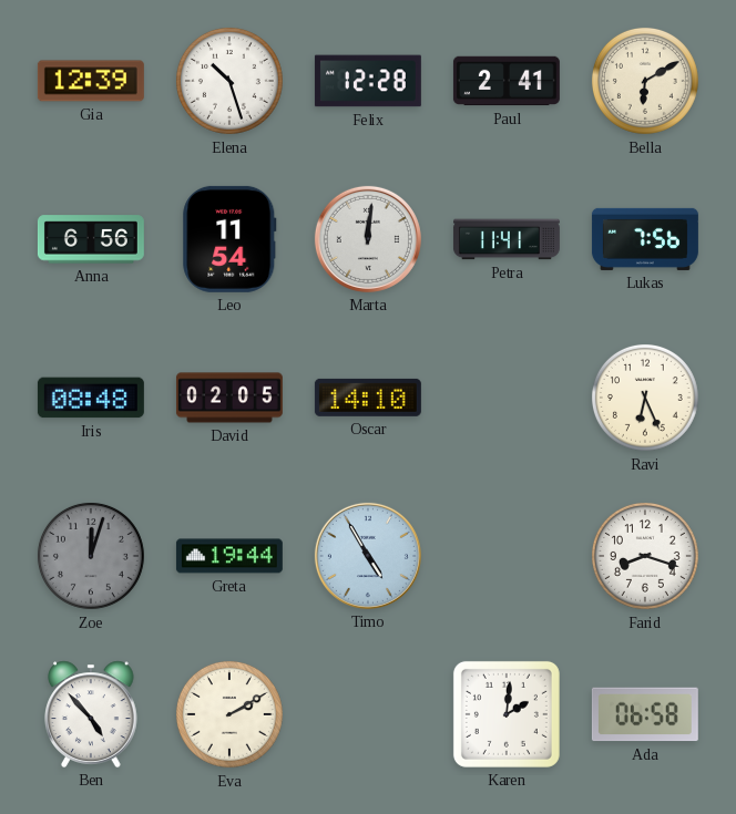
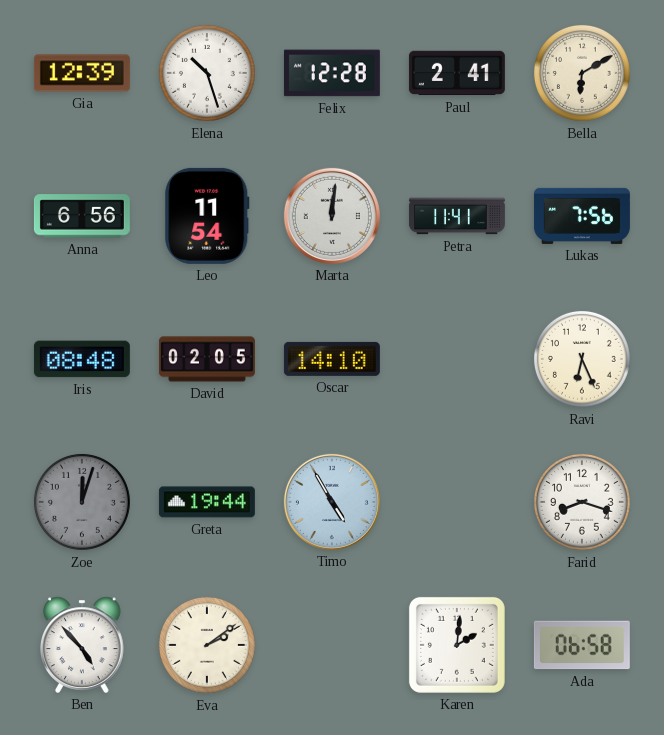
Eva: 2:10 -> 2:09 (207, 645)
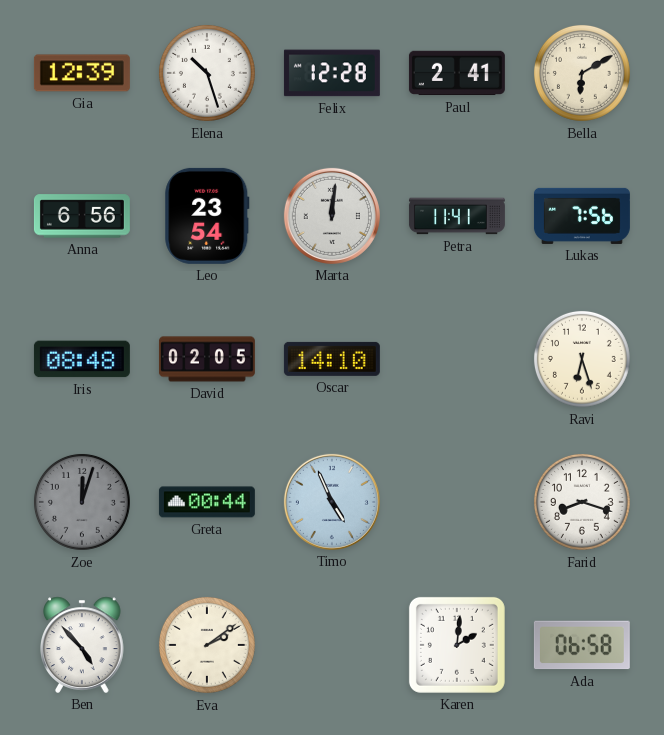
Leo: 11:54 -> 23:54 (207, 216)
Ravi: 6:26 -> 6:27 (582, 359)
Greta: 19:44 -> 00:44 (207, 502)
Timo: 4:55 -> 4:56 (332, 502)
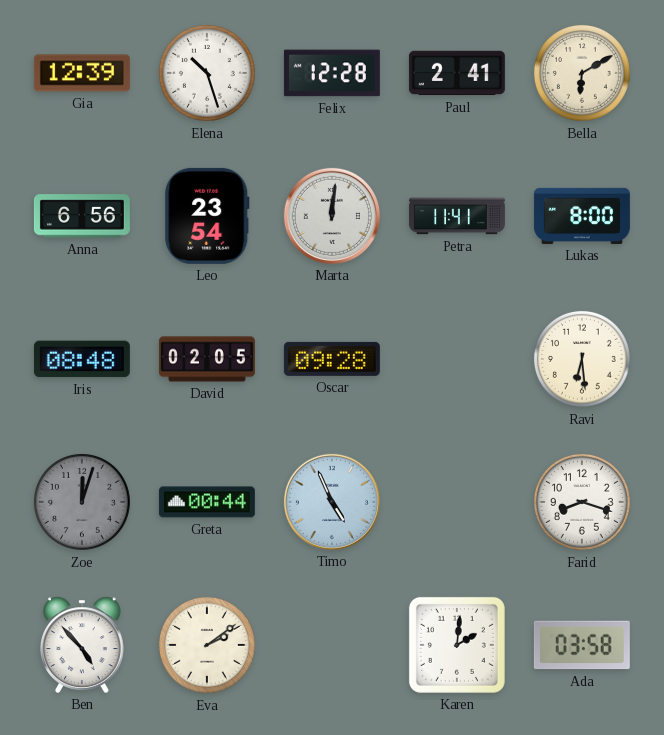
Lukas: 7:56 -> 8:00 (582, 216)
Oscar: 14:10 -> 09:28 (332, 359)
Ravi: 6:27 -> 6:29 (582, 359)
Ada: 06:58 -> 03:58 (582, 645)
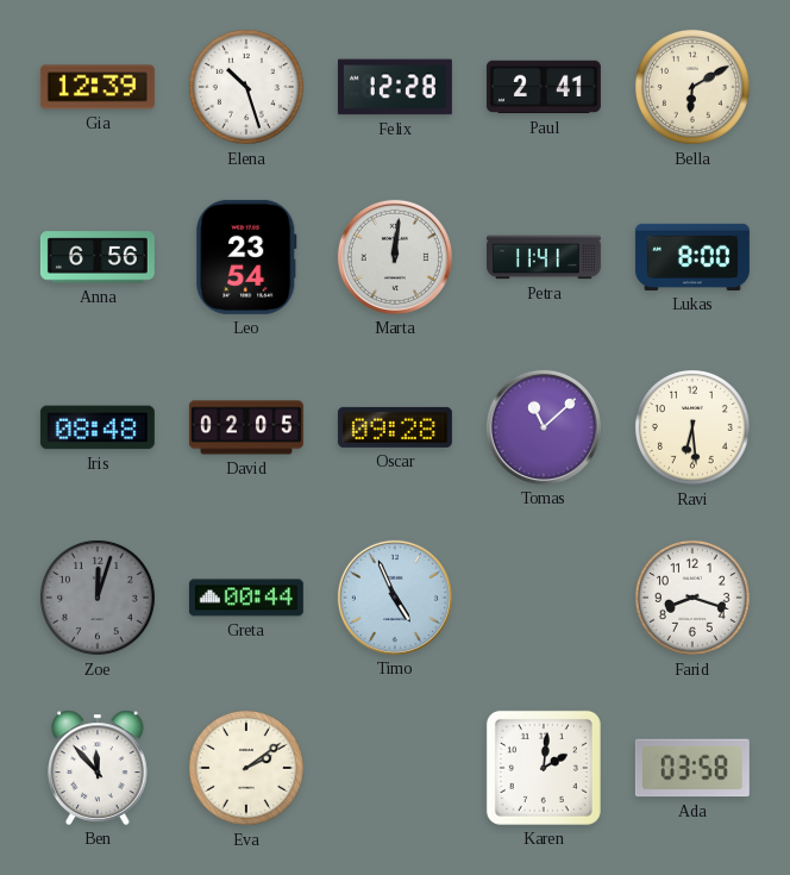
Tomas: none -> 11:08 (544, 427)
Ben: 4:53 -> 11:53 (99, 768)
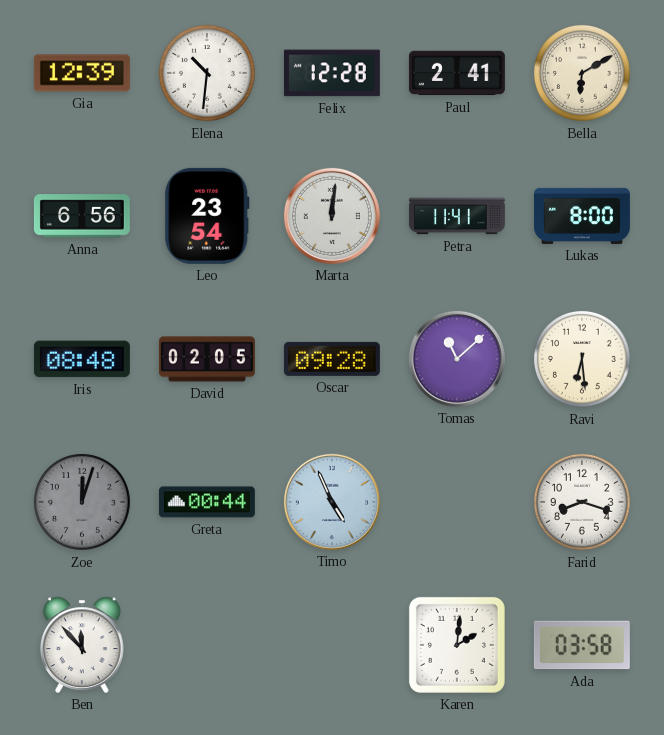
Elena: 10:27 -> 10:31 (207, 73)
Eva: 2:09 -> none (246, 768)
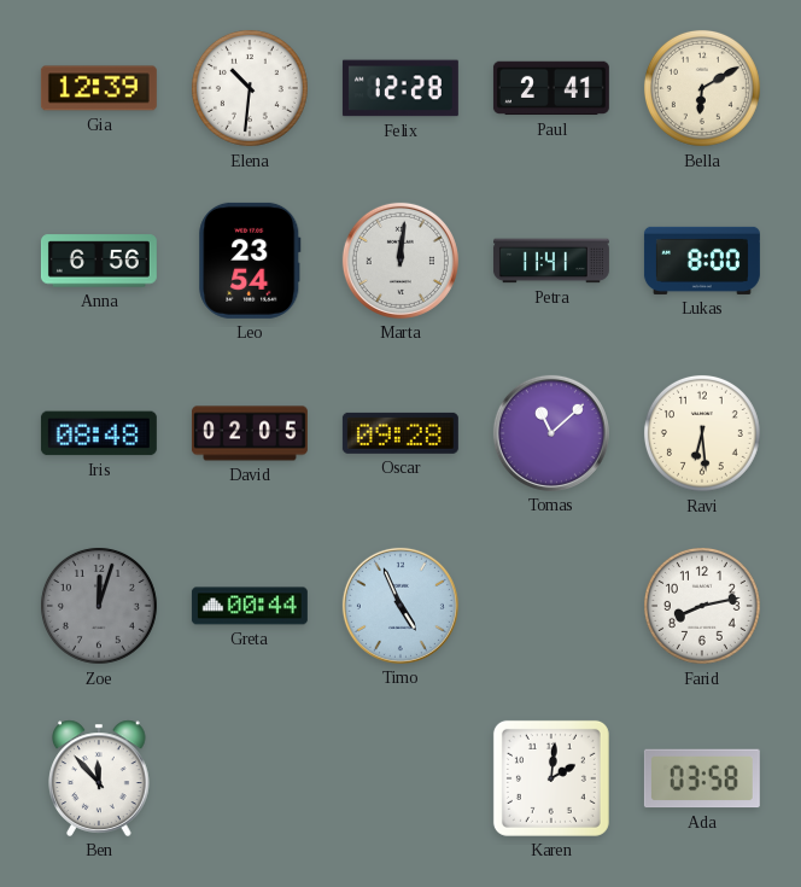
Farid: 8:18 -> 8:13 (702, 606)
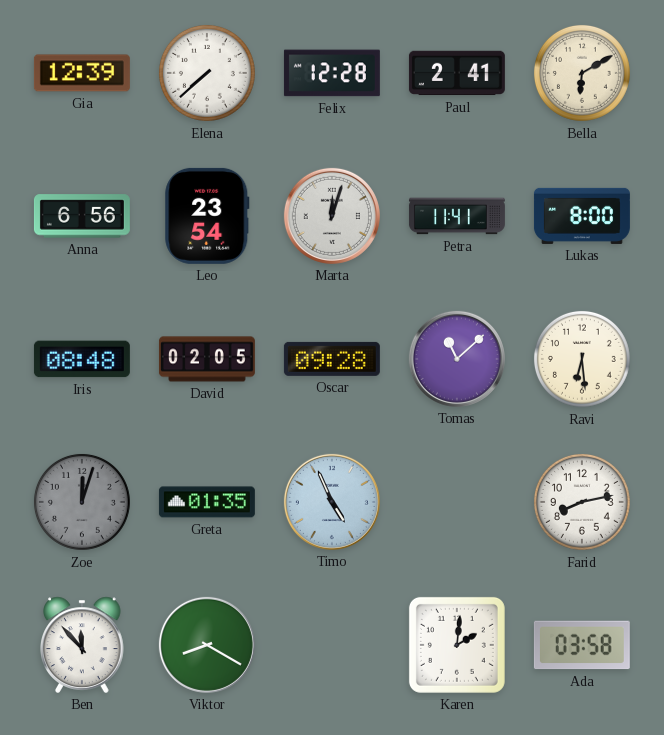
Elena: 10:31 -> 7:38 (207, 73)
Marta: 12:01 -> 12:03 (332, 216)
Greta: 00:44 -> 01:35 (207, 502)
Viktor: none -> 8:20 (207, 645)
